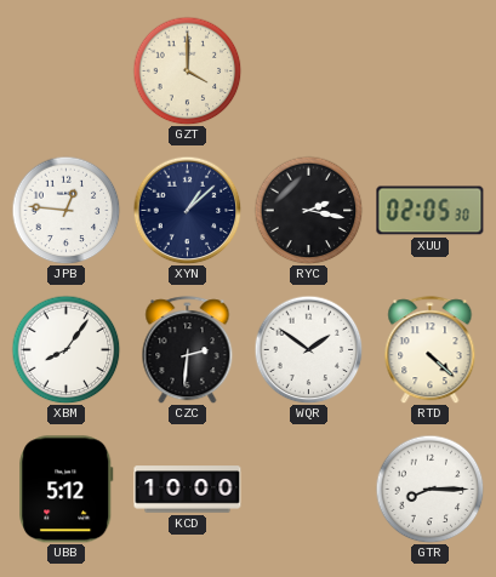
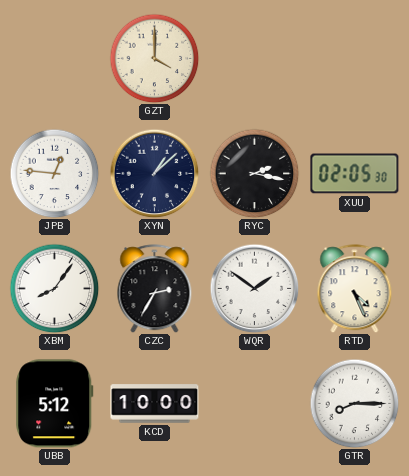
CZC: 2:31 -> 2:35 (155, 289)
RTD: 4:22 -> 4:26 (355, 289)
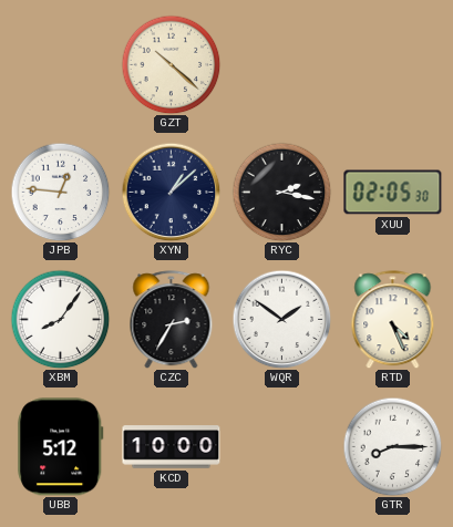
GZT: 4:00 -> 10:22 (171, 64)
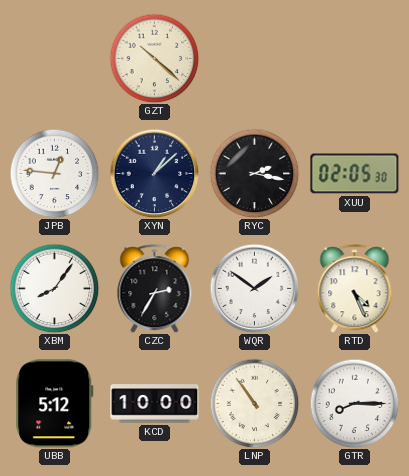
LNP: none -> 10:54 (254, 403)
